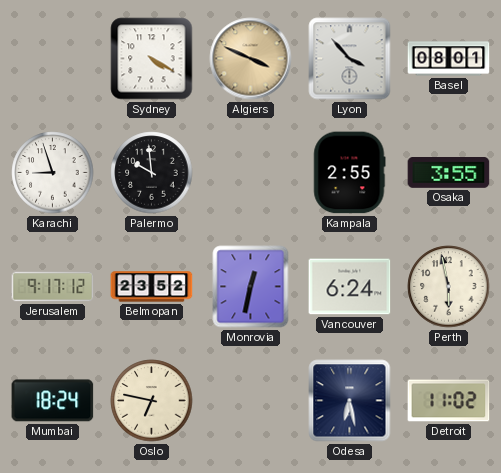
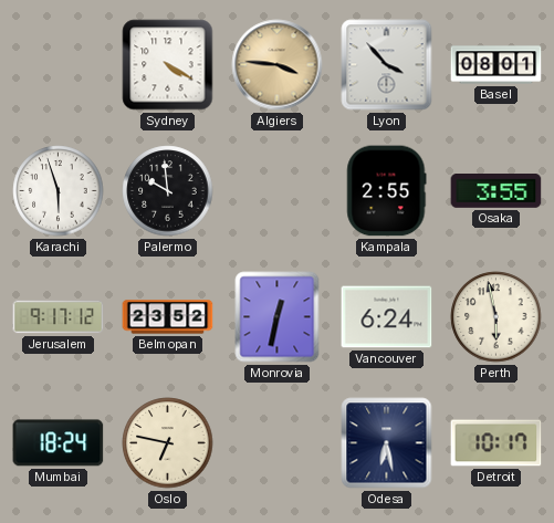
Algiers: 3:49 -> 3:46 (278, 65)
Karachi: 8:57 -> 5:57 (59, 191)
Detroit: 11:02 -> 10:17 (496, 443)
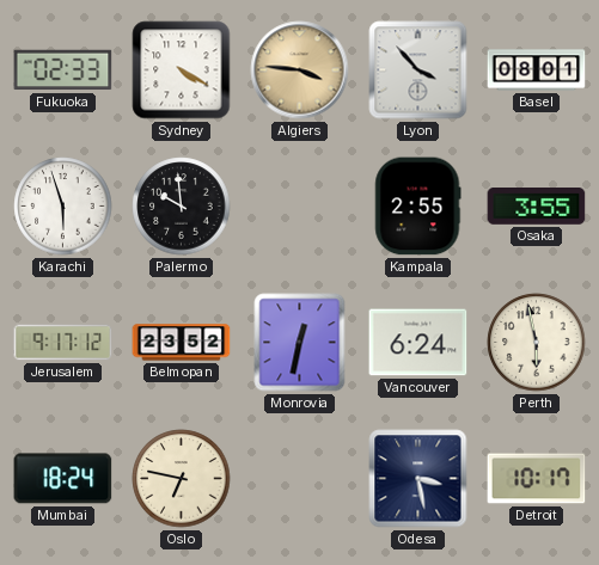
Fukuoka: none -> 02:33 (63, 70)
Odesa: 6:28 -> 3:28 (418, 479)
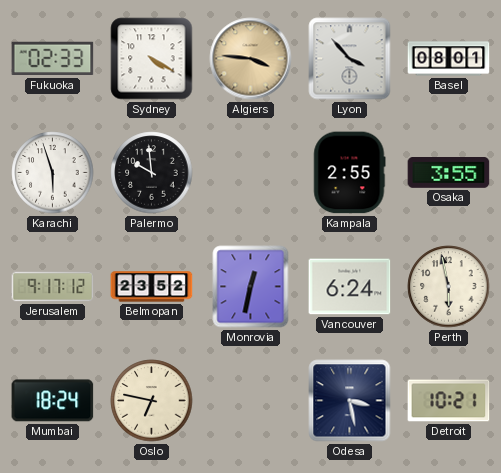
Detroit: 10:17 -> 10:21 (449, 401)
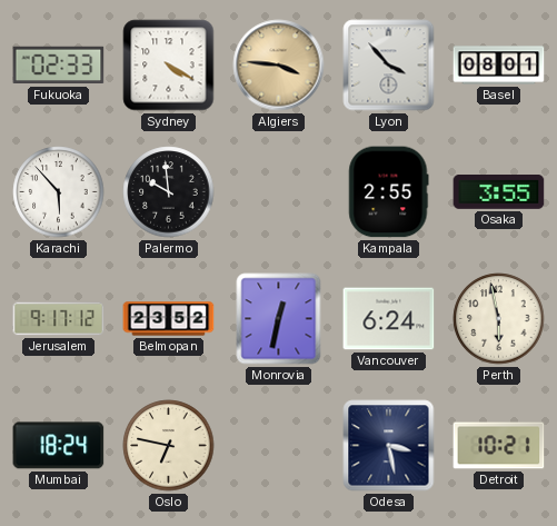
Karachi: 5:57 -> 5:53 (59, 192)
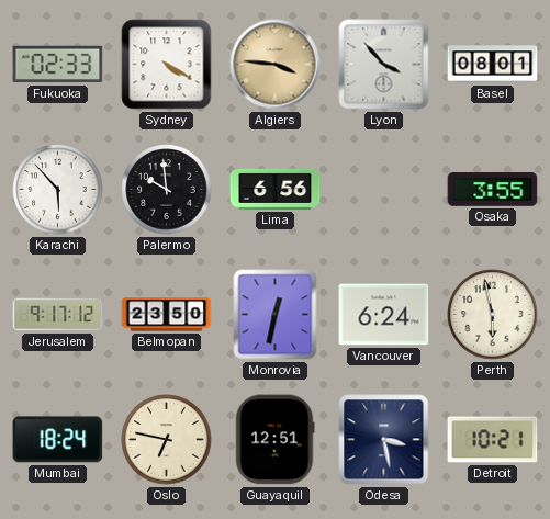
Lima: none -> 6:56 (276, 189)
Kampala: 2:55 -> none (389, 192)
Belmopan: 23:52 -> 23:50 (167, 315)
Guayaquil: none -> 12:51 (274, 440)
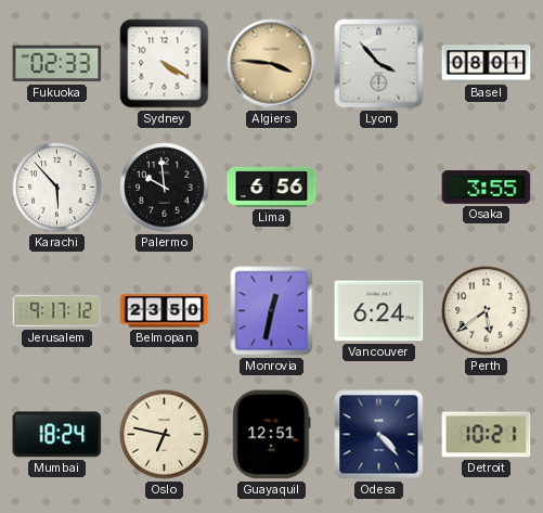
Perth: 5:58 -> 5:39 (487, 311)
Odesa: 3:28 -> 4:23 (379, 435)
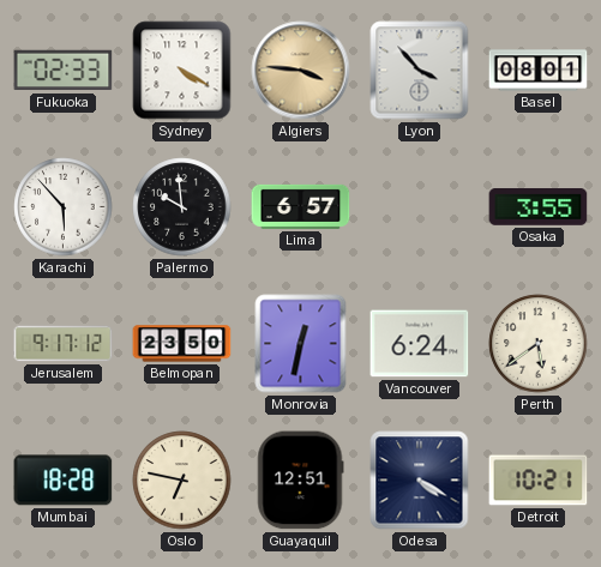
Lima: 6:56 -> 6:57 (301, 206)
Mumbai: 18:24 -> 18:28 (64, 481)
Odesa: 4:23 -> 4:20 (420, 481)
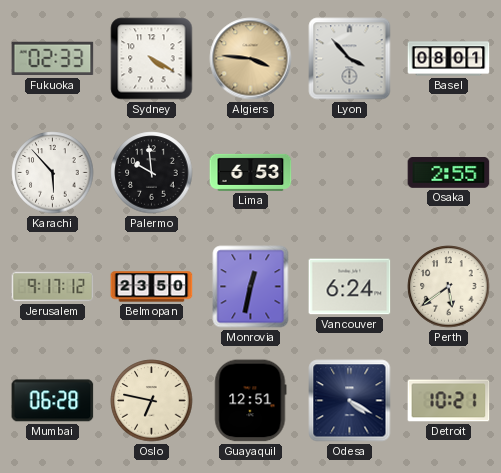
Lima: 6:57 -> 6:53 (251, 172)
Osaka: 3:55 -> 2:55 (449, 173)
Mumbai: 18:28 -> 06:28 (53, 401)
